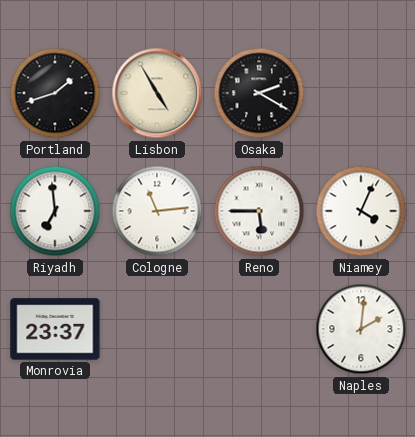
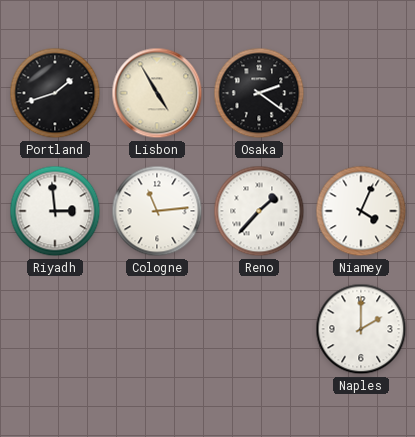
Osaka: 2:20 -> 2:21 (259, 93)
Riyadh: 6:59 -> 2:59 (55, 211)
Reno: 5:45 -> 1:37 (259, 211)
Monrovia: 23:37 -> none (55, 329)
Naples: 2:01 -> 2:00 (361, 329)
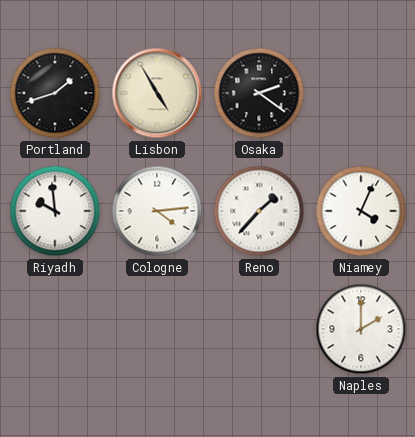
Riyadh: 2:59 -> 9:59 (55, 211)
Cologne: 11:14 -> 4:14 (157, 211)
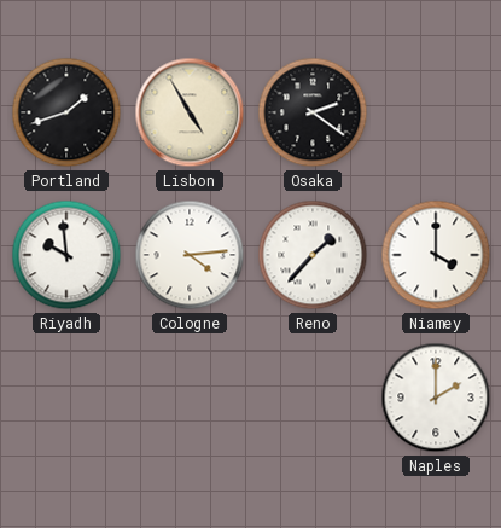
Niamey: 4:04 -> 4:00 (436, 255)
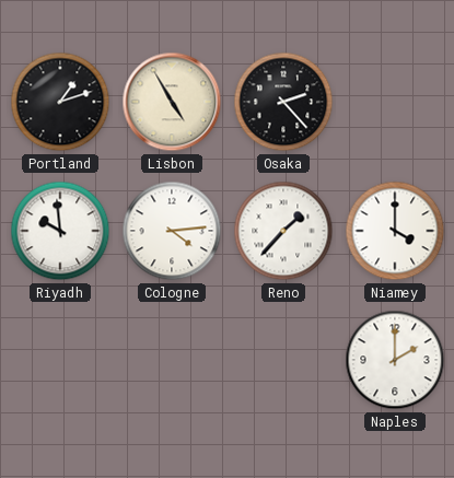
Portland: 1:42 -> 1:12 (60, 102)
Osaka: 2:21 -> 2:23 (283, 102)
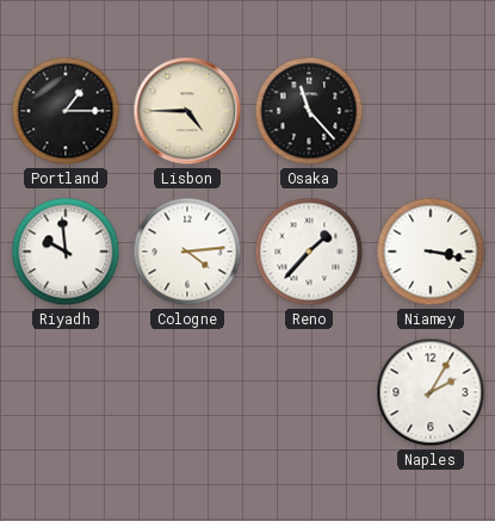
Portland: 1:12 -> 1:15 (66, 111)
Lisbon: 4:55 -> 4:45 (187, 111)
Osaka: 2:23 -> 11:23 (309, 111)
Niamey: 4:00 -> 3:17 (431, 252)
Naples: 2:00 -> 2:05 (431, 392)
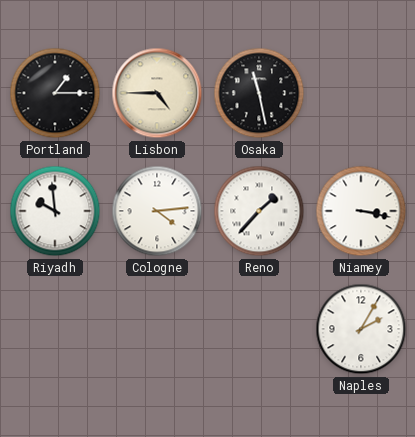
Osaka: 11:23 -> 11:28 (259, 93)
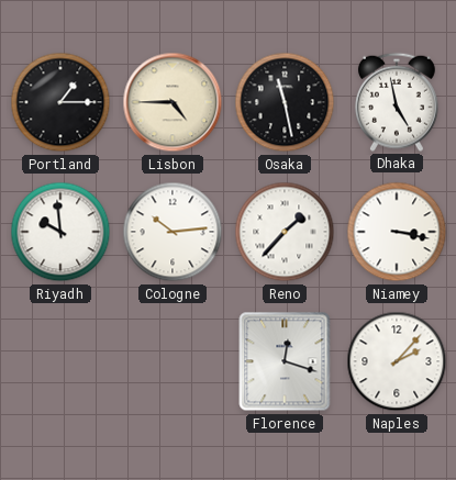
Dhaka: none -> 4:58 (397, 102)
Cologne: 4:14 -> 10:14 (173, 232)
Florence: none -> 12:18 (285, 361)
Naples: 2:05 -> 2:07 (397, 361)
